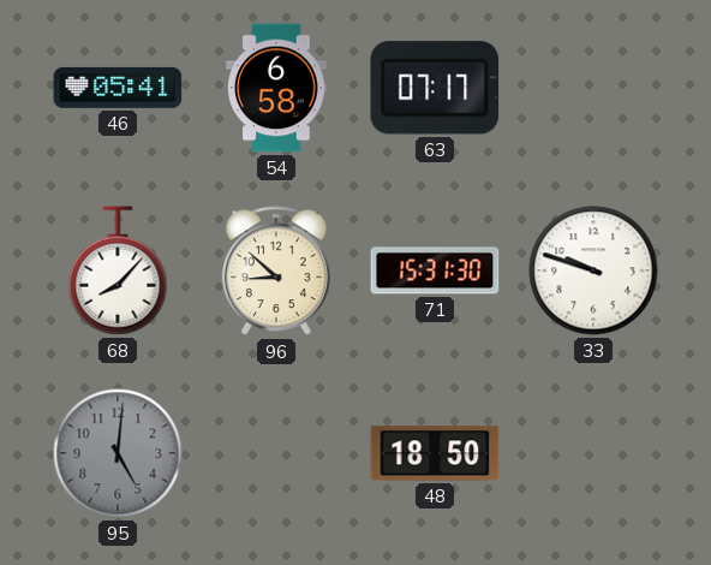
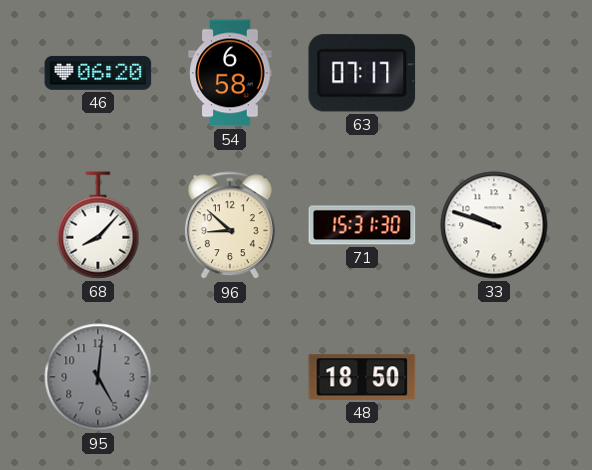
46: 05:41 -> 06:20 (98, 73)
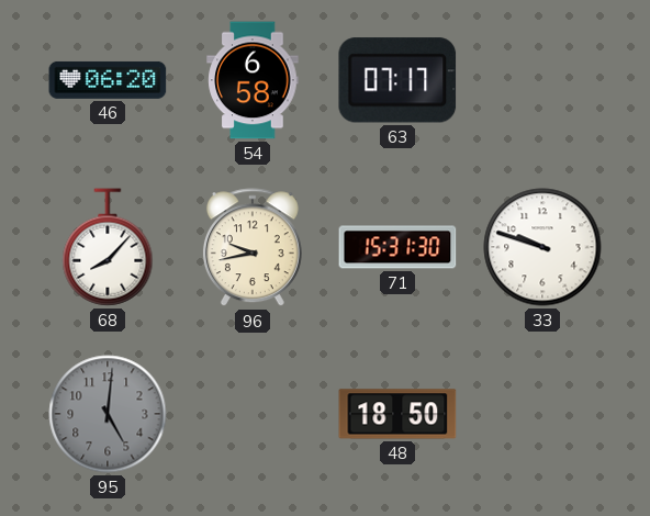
96: 8:52 -> 9:43 (253, 248)
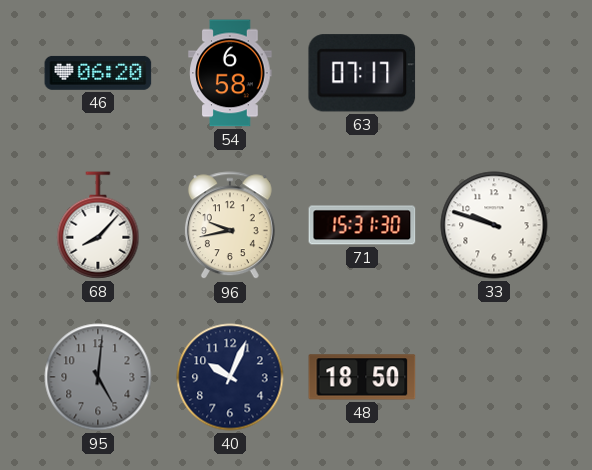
40: none -> 10:04 (230, 377)
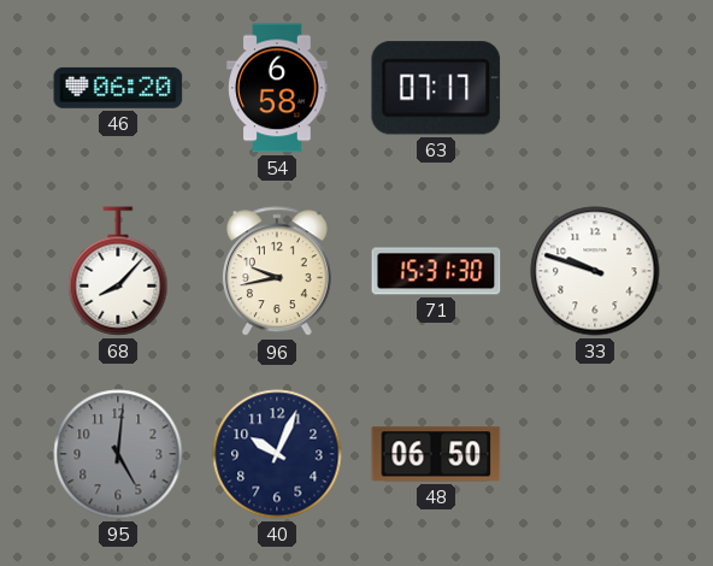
48: 18:50 -> 06:50 (436, 454)
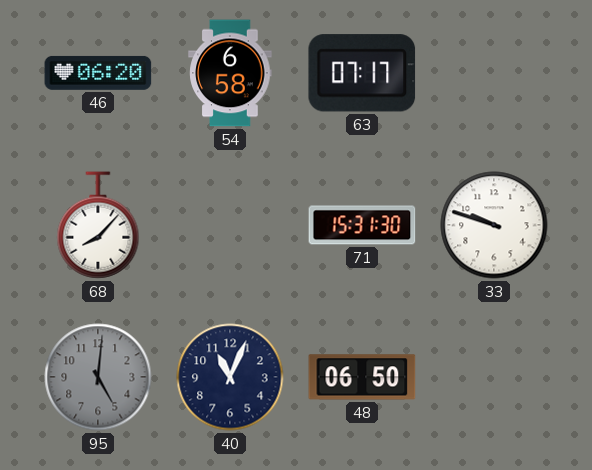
96: 9:43 -> none (277, 272)
40: 10:04 -> 11:04 (230, 377)
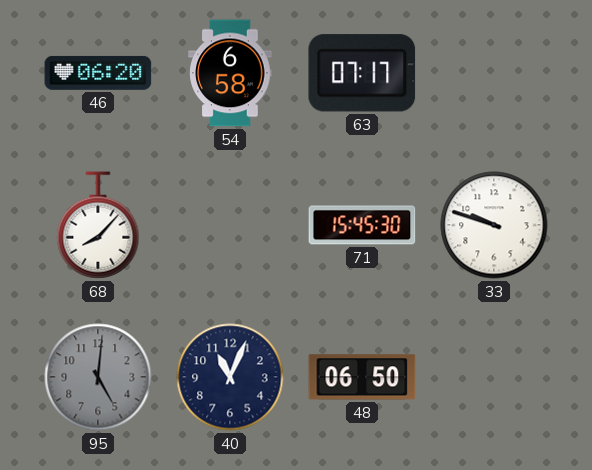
71: 15:31 -> 15:45 (362, 225)
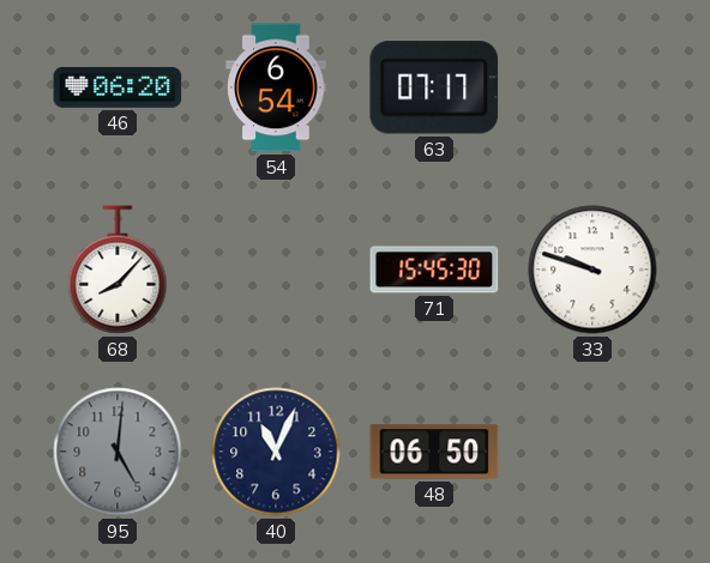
54: 6:58 -> 6:54 (276, 87)
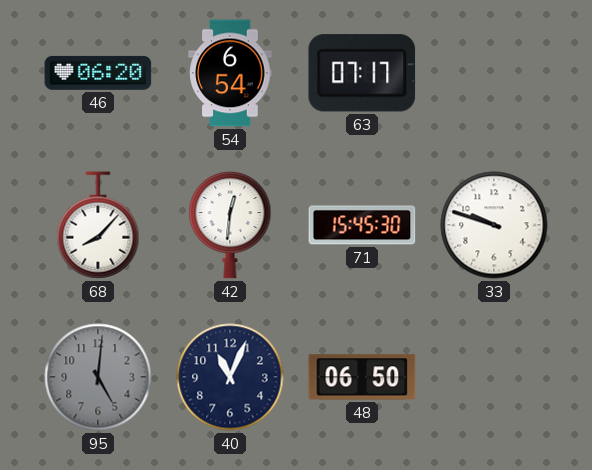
42: none -> 12:31 (230, 225)
